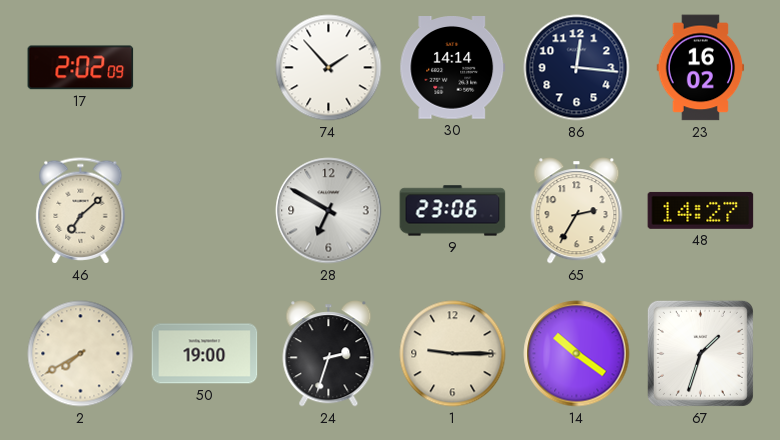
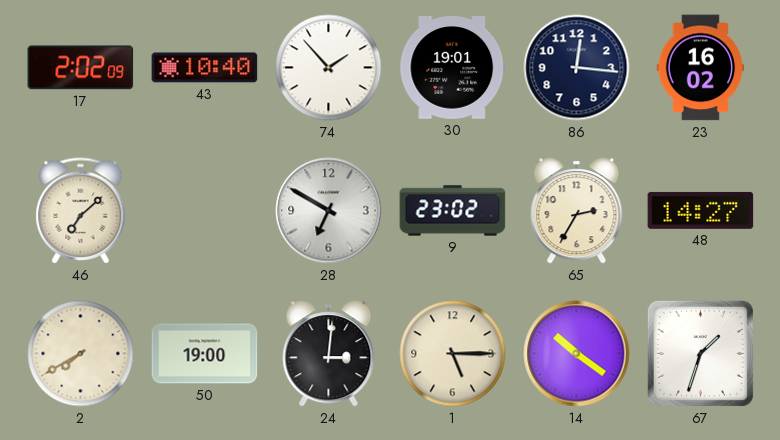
43: none -> 10:40 (205, 68)
30: 14:14 -> 19:01 (453, 68)
9: 23:06 -> 23:02 (453, 211)
24: 2:33 -> 3:01 (329, 354)
1: 9:15 -> 5:15 (453, 354)
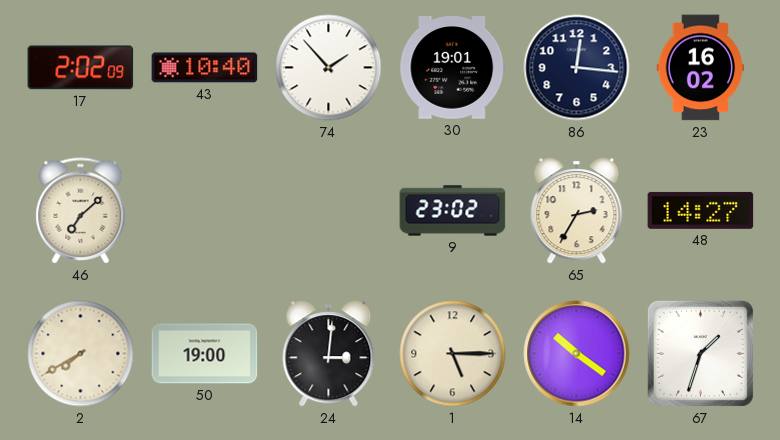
28: 6:50 -> none (329, 211)
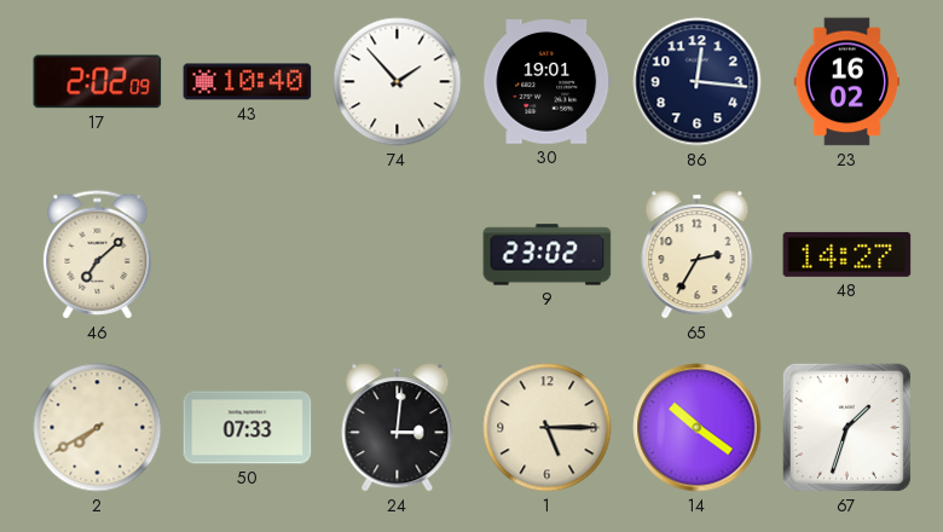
50: 19:00 -> 07:33 (248, 428)
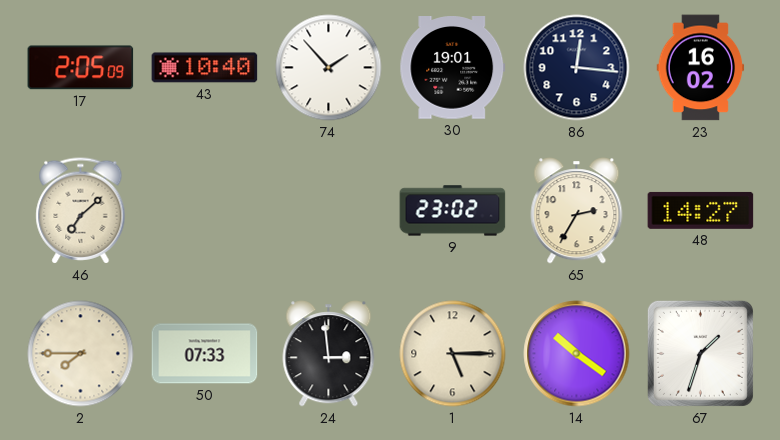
17: 2:02 -> 2:05 (81, 68)
2: 7:40 -> 7:45 (81, 354)
24: 3:01 -> 2:59 (329, 354)
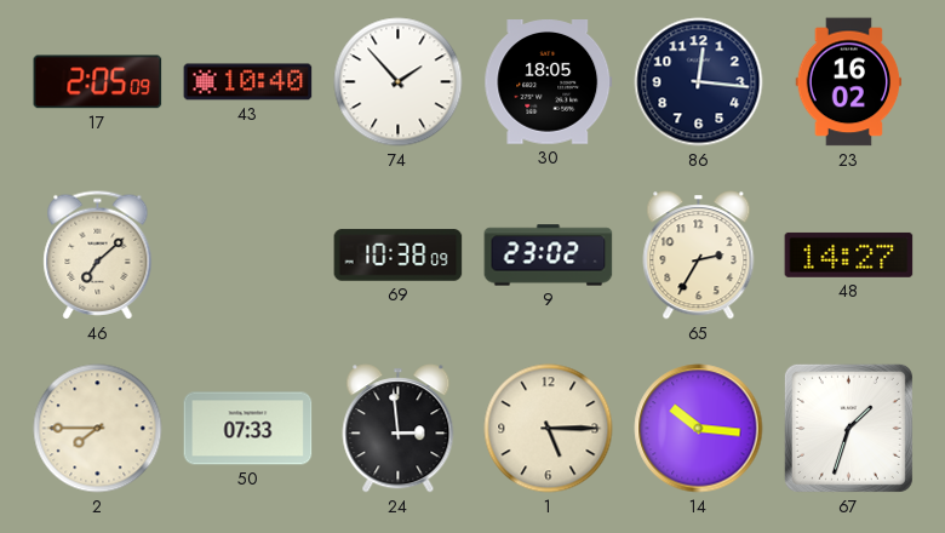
30: 19:01 -> 18:05 (549, 82)
69: none -> 10:38 (399, 256)
14: 10:21 -> 10:16 (699, 429)
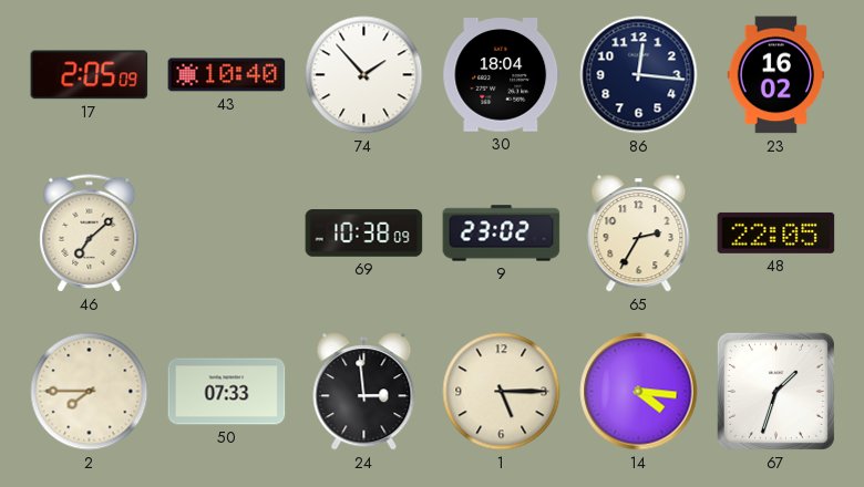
30: 18:05 -> 18:04 (502, 75)
48: 14:27 -> 22:05 (776, 232)
14: 10:16 -> 4:16 (639, 392)
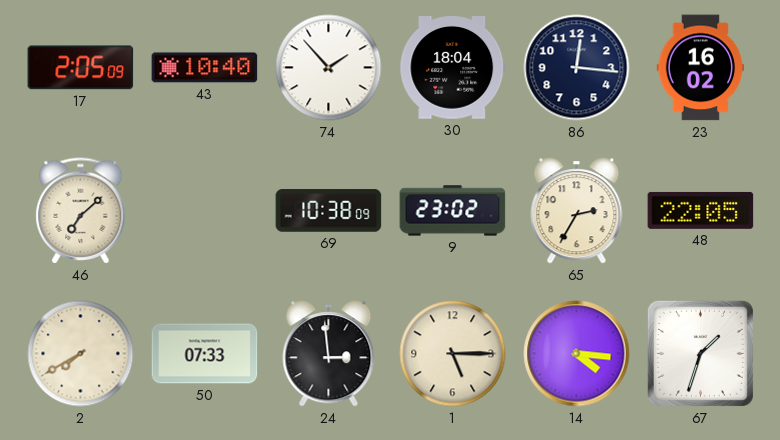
2: 7:45 -> 7:40 (81, 354)
